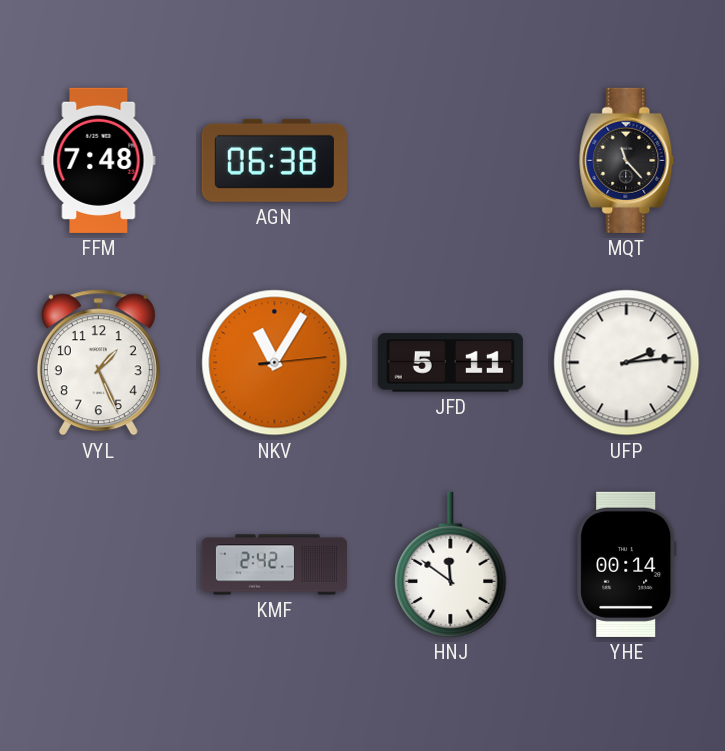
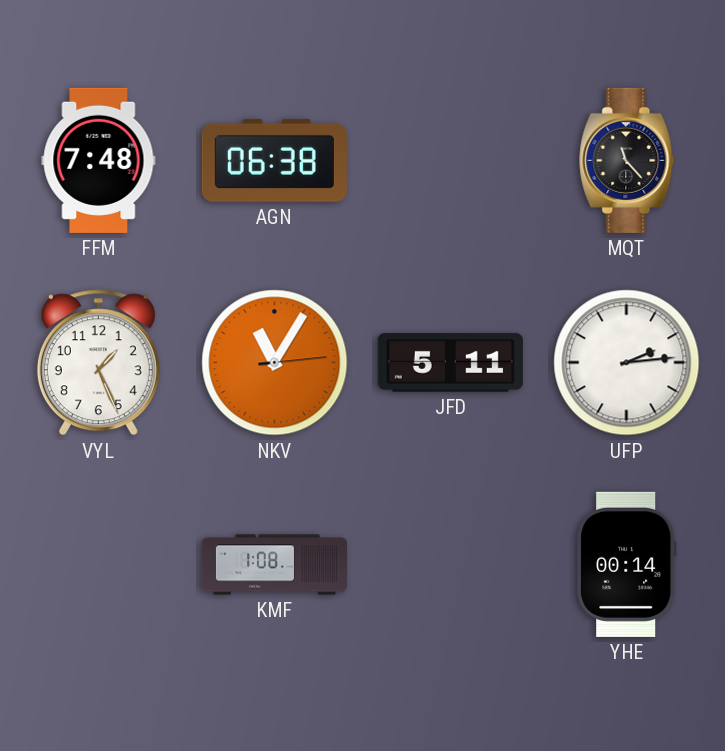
KMF: 2:42 -> 1:08 (274, 565)
HNJ: 11:51 -> none (451, 564)
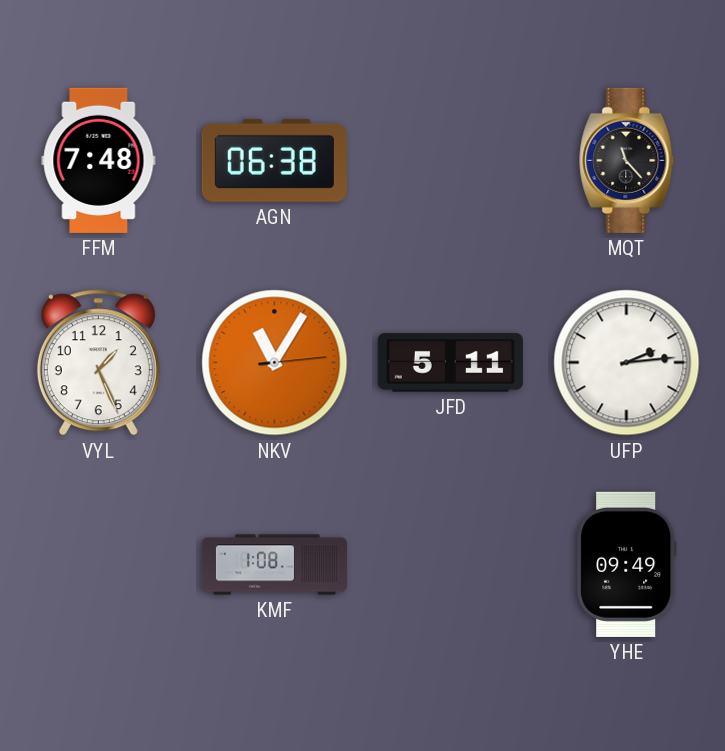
YHE: 00:14 -> 09:49 (627, 564)
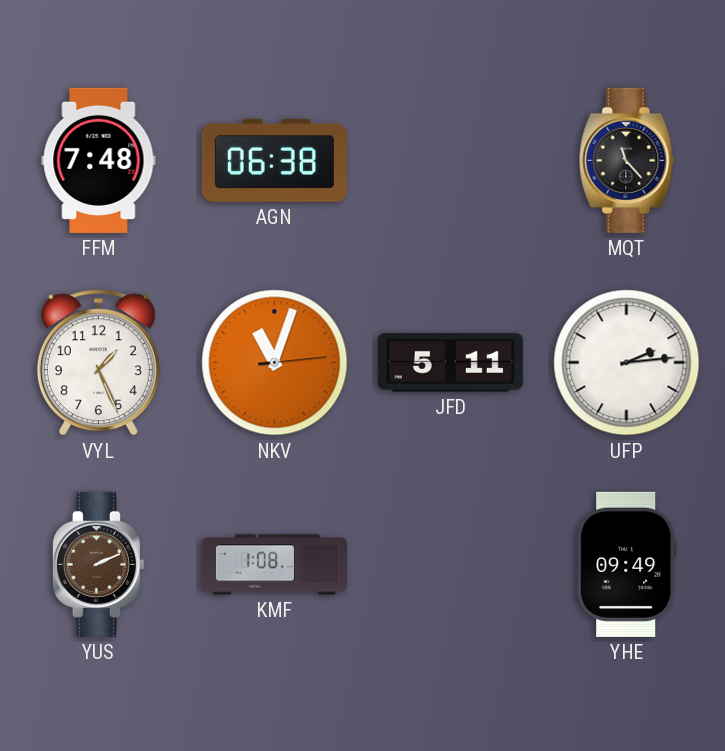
NKV: 11:05 -> 11:03 (275, 363)
YUS: none -> 2:11 (98, 564)
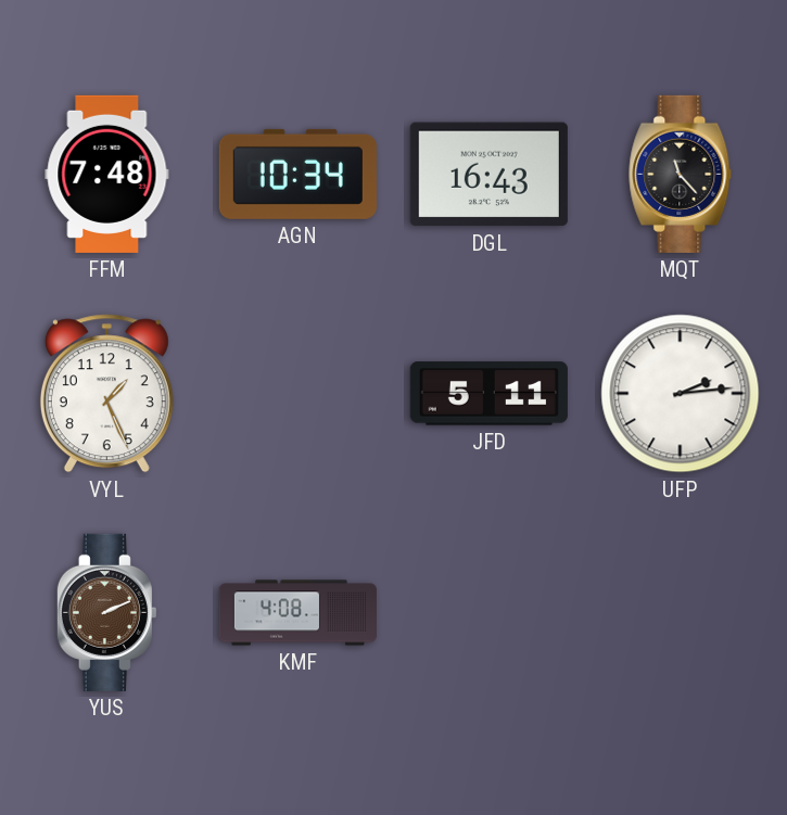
AGN: 06:38 -> 10:34 (297, 174)
DGL: none -> 16:43 (488, 175)
NKV: 11:03 -> none (275, 363)
KMF: 1:08 -> 4:08 (297, 613)
YHE: 09:49 -> none (627, 564)
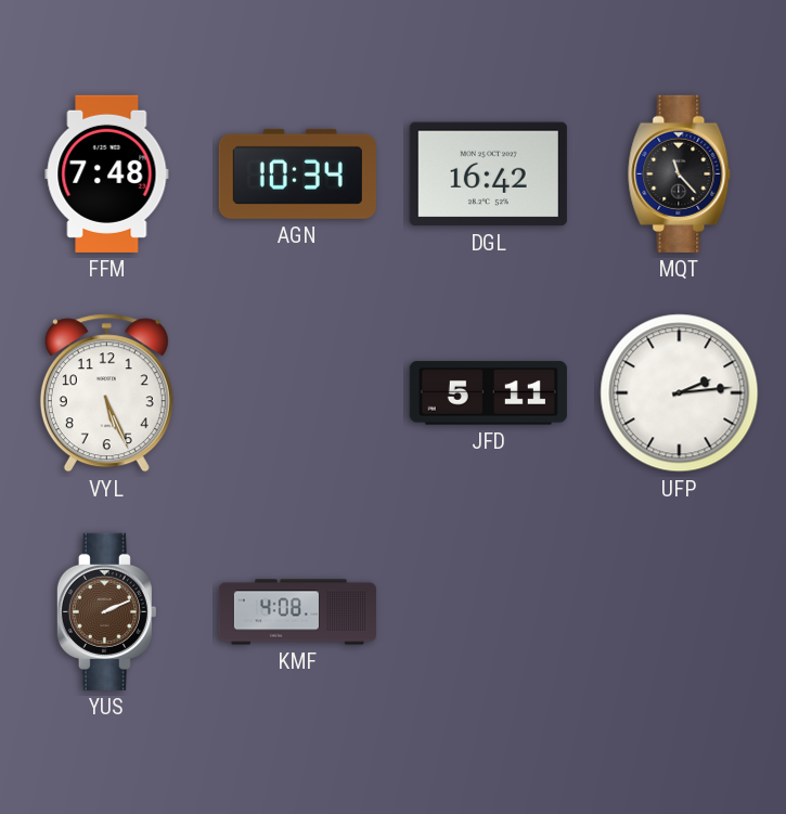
DGL: 16:43 -> 16:42 (488, 175)
VYL: 1:26 -> 5:26 (106, 393)
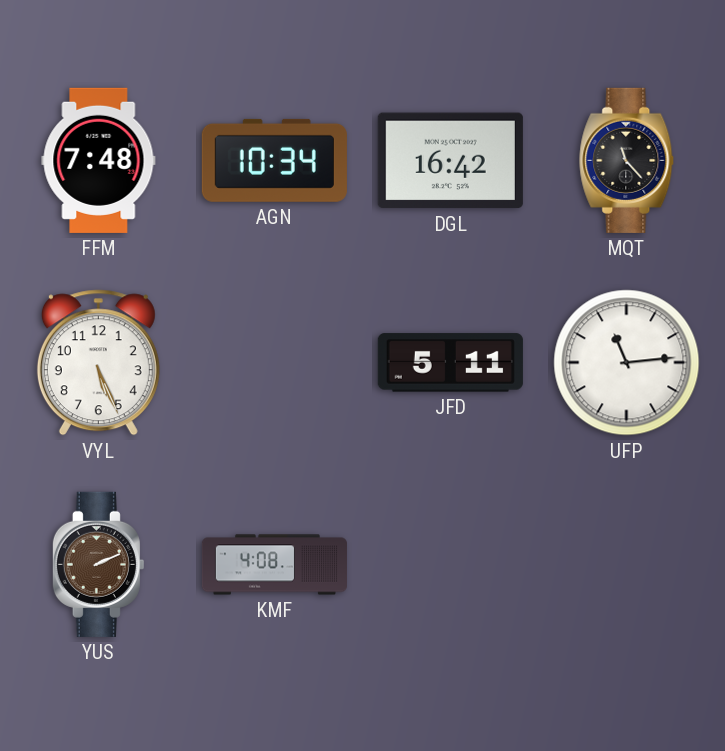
UFP: 2:14 -> 11:14 (627, 363)
